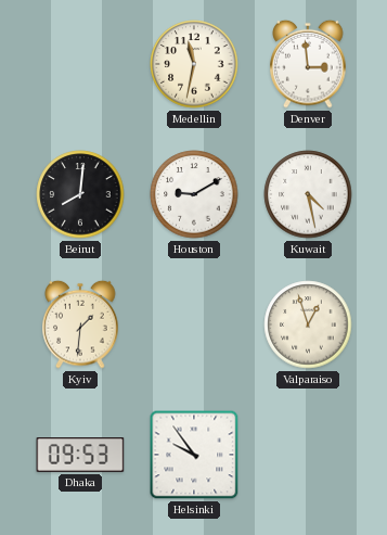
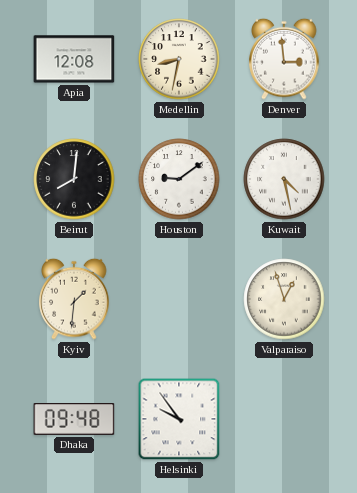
Apia: none -> 12:08 (74, 59)
Medellin: 11:32 -> 8:32 (179, 59)
Houston: 9:10 -> 9:09 (179, 179)
Dhaka: 09:53 -> 09:48 (74, 419)
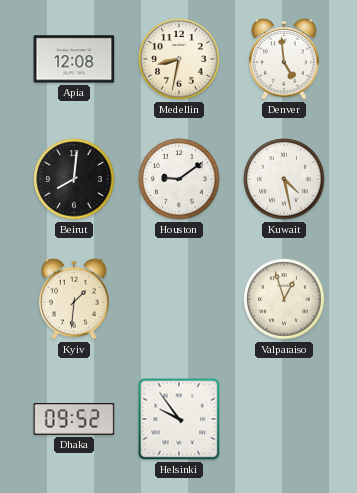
Denver: 2:59 -> 4:59 (284, 59)
Dhaka: 09:48 -> 09:52 (74, 419)
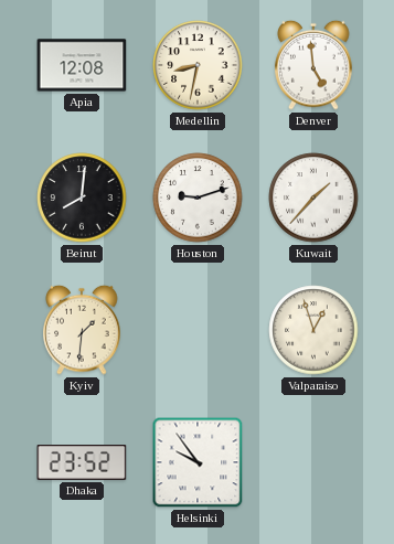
Houston: 9:09 -> 9:12 (198, 198)
Kuwait: 4:28 -> 1:37 (313, 198)
Dhaka: 09:52 -> 23:52 (82, 462)
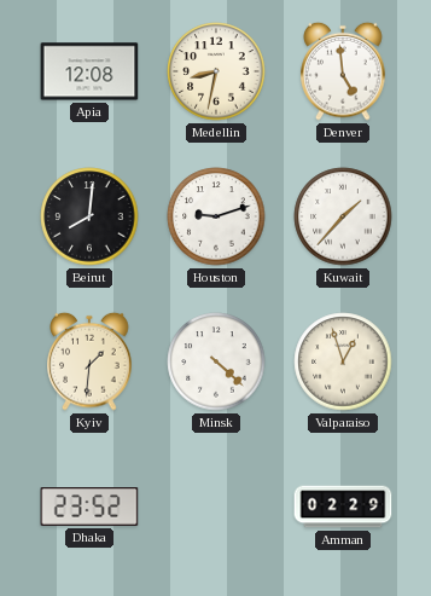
Minsk: none -> 4:22 (216, 361)
Helsinki: 9:54 -> none (198, 462)
Amman: none -> 02:29 (343, 507)
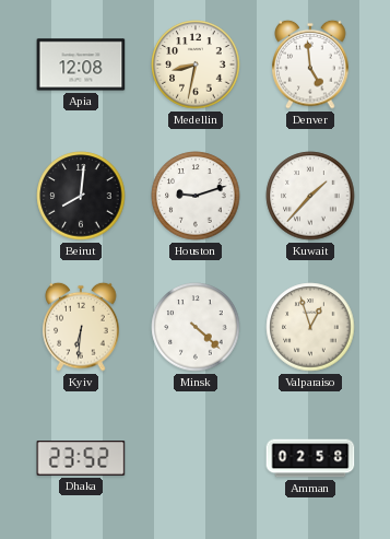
Kyiv: 1:31 -> 6:31 (81, 327)
Amman: 02:29 -> 02:58 (310, 458)
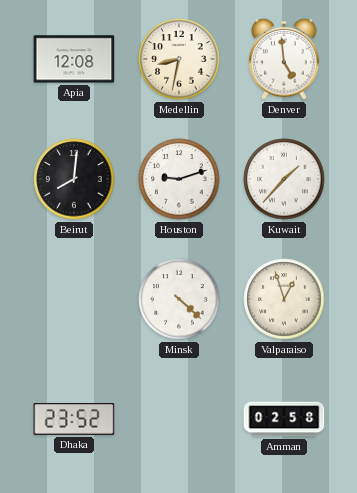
Kyiv: 6:31 -> none (81, 327)
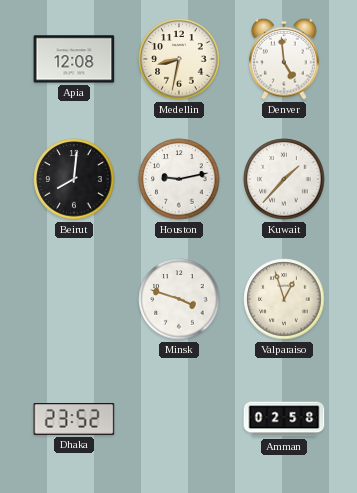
Houston: 9:12 -> 9:13 (179, 179)
Minsk: 4:22 -> 3:48 (179, 299)
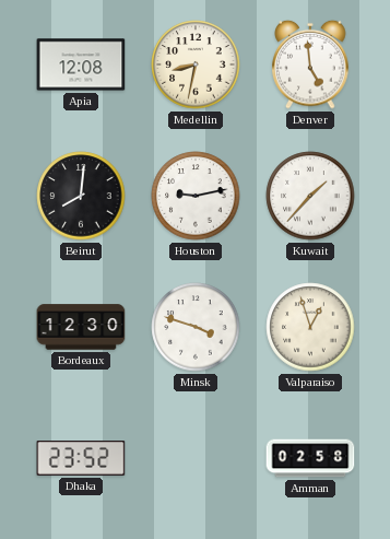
Bordeaux: none -> 12:30 (81, 327)
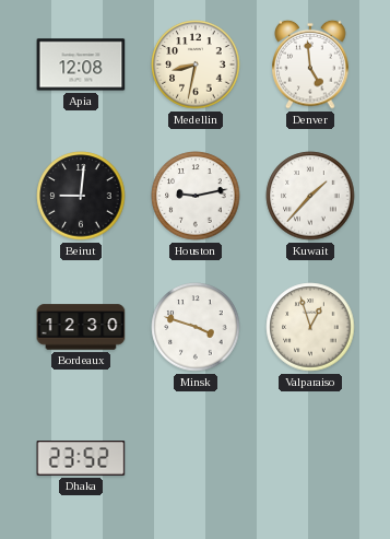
Beirut: 8:01 -> 9:01 (81, 196)
Amman: 02:58 -> none (310, 458)
